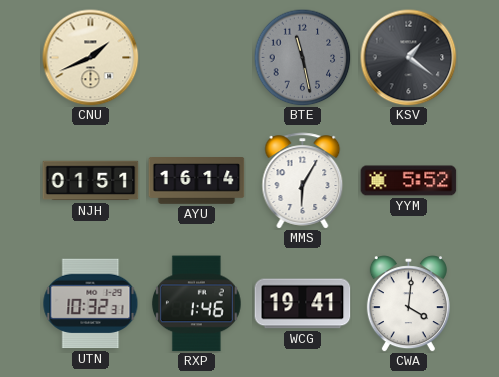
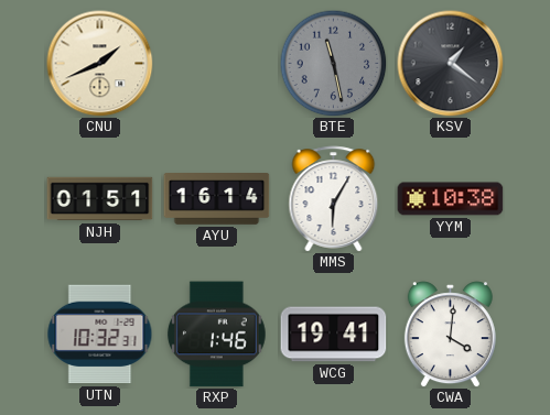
YYM: 5:52 -> 10:38 (451, 199)
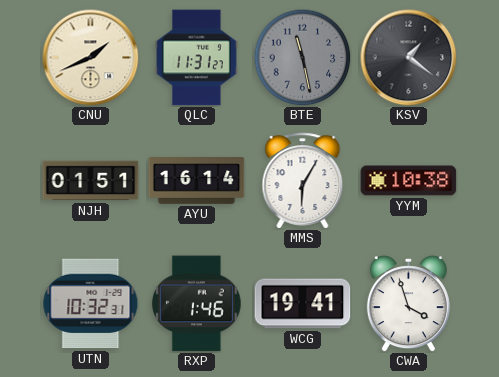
QLC: none -> 11:31 (197, 58)
CWA: 4:01 -> 3:57 (408, 304)
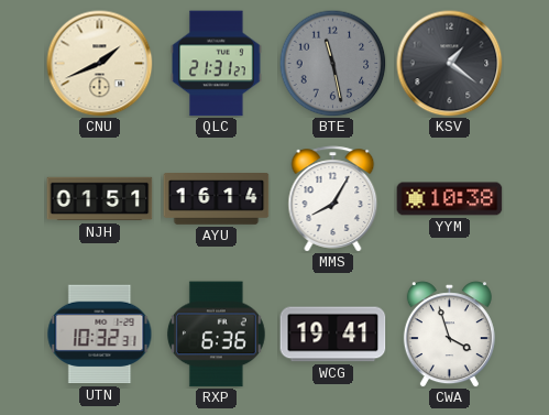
QLC: 11:31 -> 21:31 (217, 64)
MMS: 6:05 -> 8:05 (333, 199)
RXP: 1:46 -> 6:36 (216, 335)
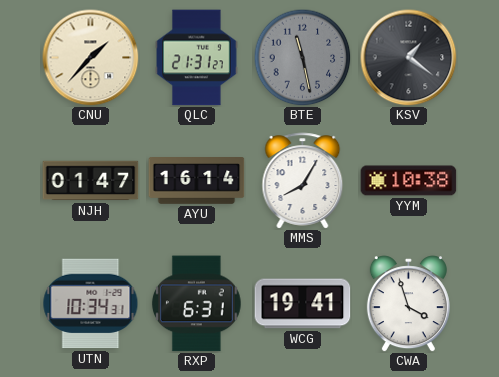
CNU: 1:41 -> 1:37 (91, 58)
NJH: 01:51 -> 01:47 (91, 181)
UTN: 10:32 -> 10:34 (91, 304)
RXP: 6:36 -> 6:31 (196, 304)
